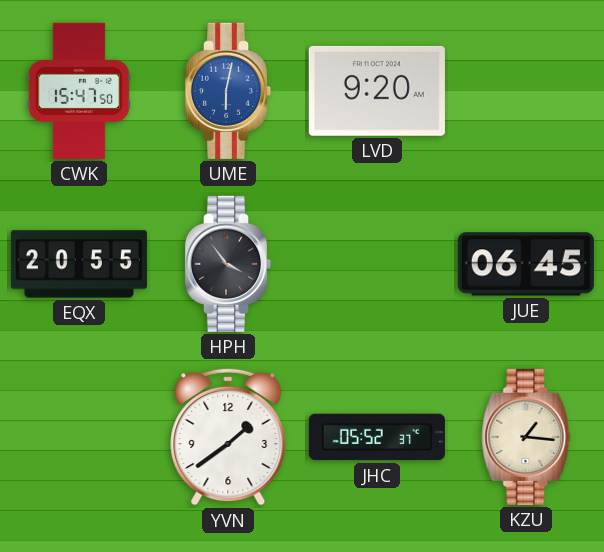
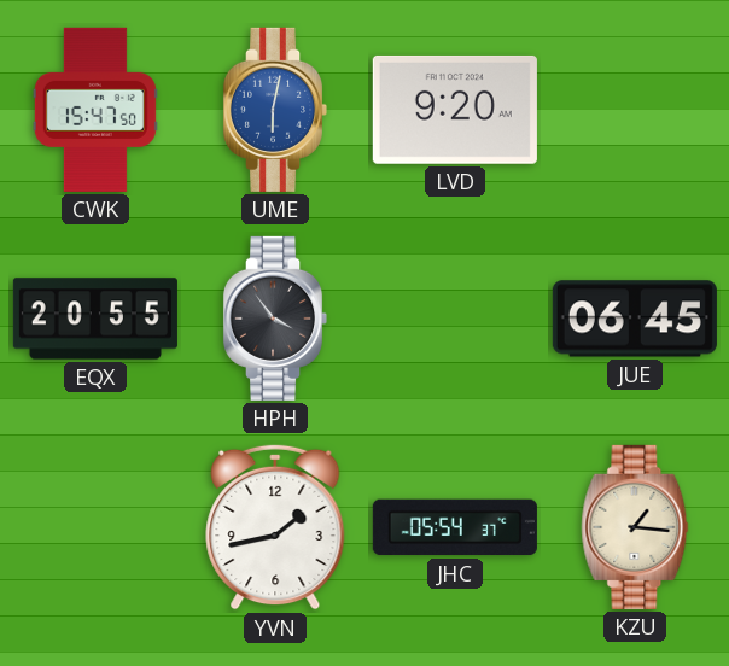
YVN: 1:39 -> 1:43 (275, 527)
JHC: 05:52 -> 05:54 (455, 527)
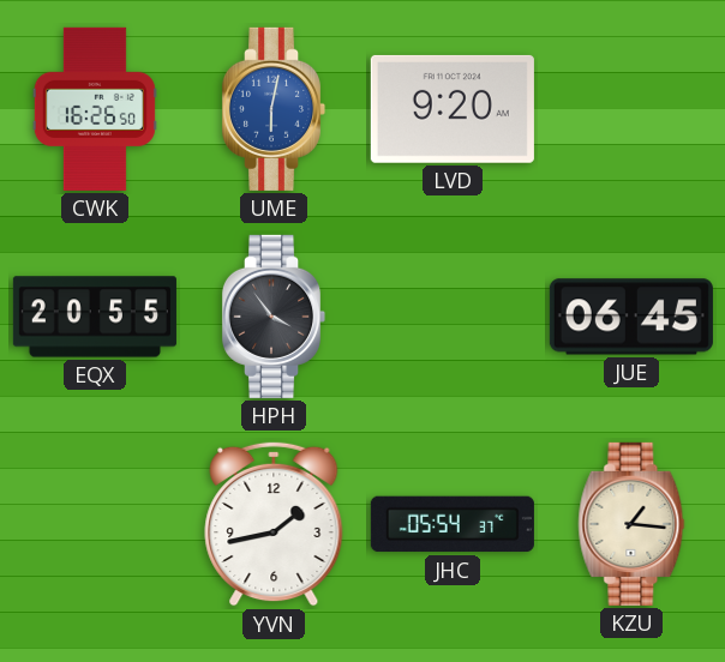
CWK: 15:47 -> 16:26 (95, 109)
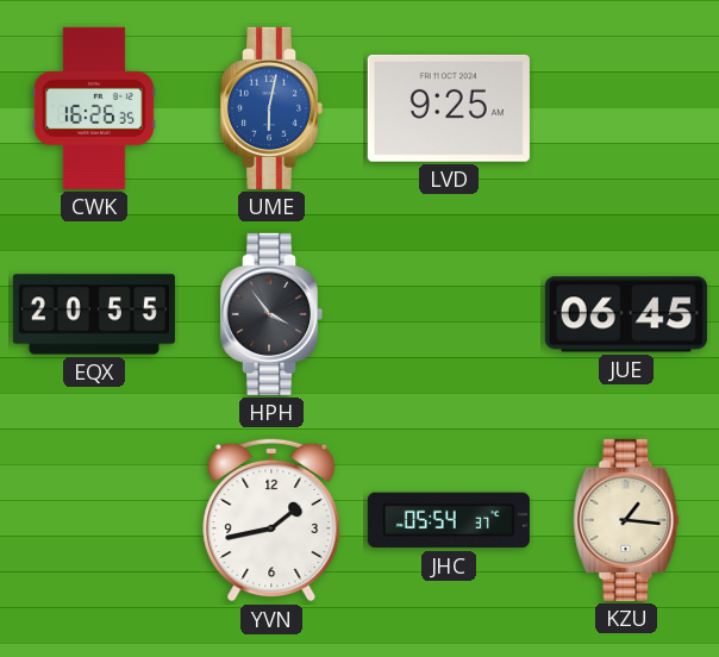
CWK: 16:26:50 -> 16:26:35 (94, 108)
LVD: 9:20 -> 9:25 (449, 108)
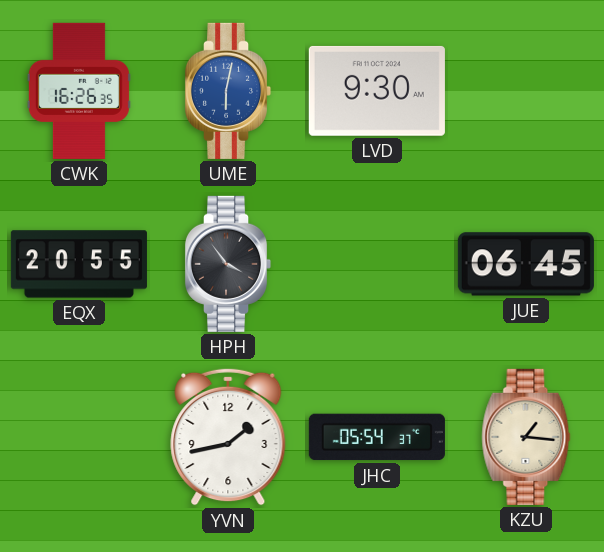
LVD: 9:25 -> 9:30 (377, 91)
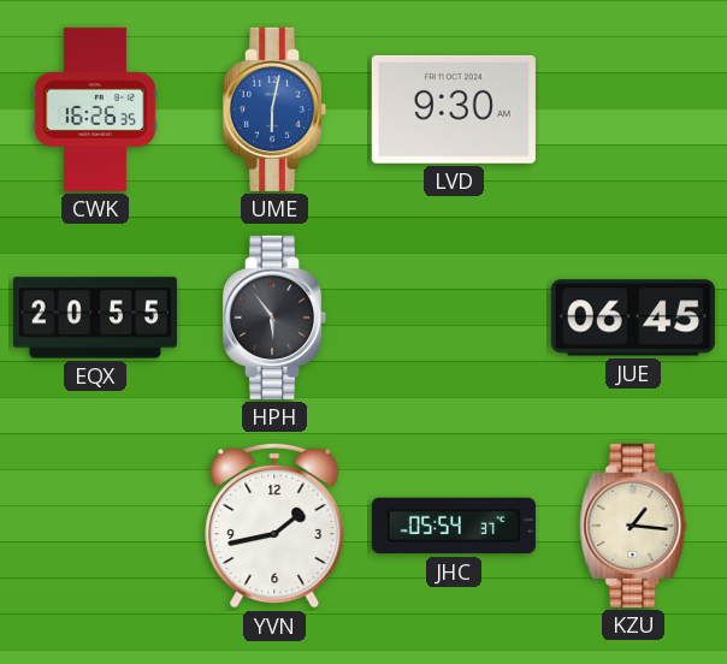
HPH: 3:54 -> 5:54 (274, 318)
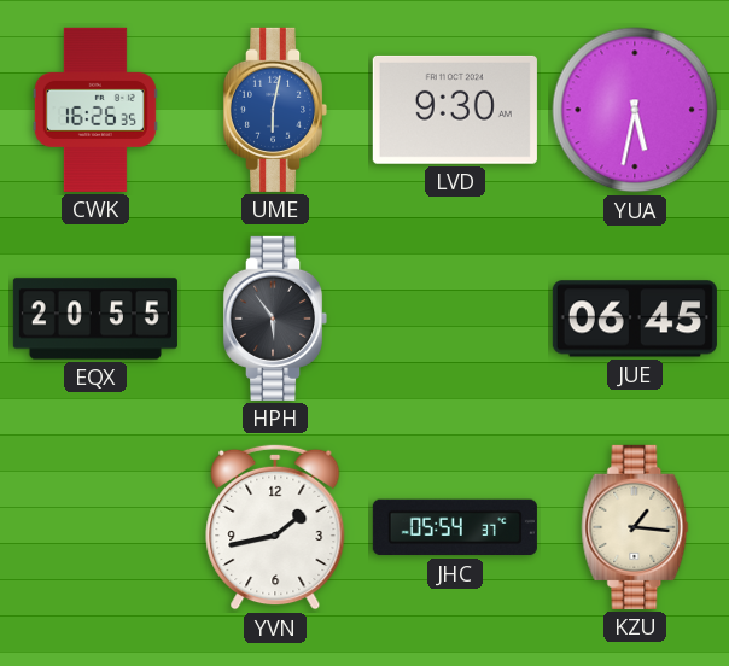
YUA: none -> 5:32 (635, 110)
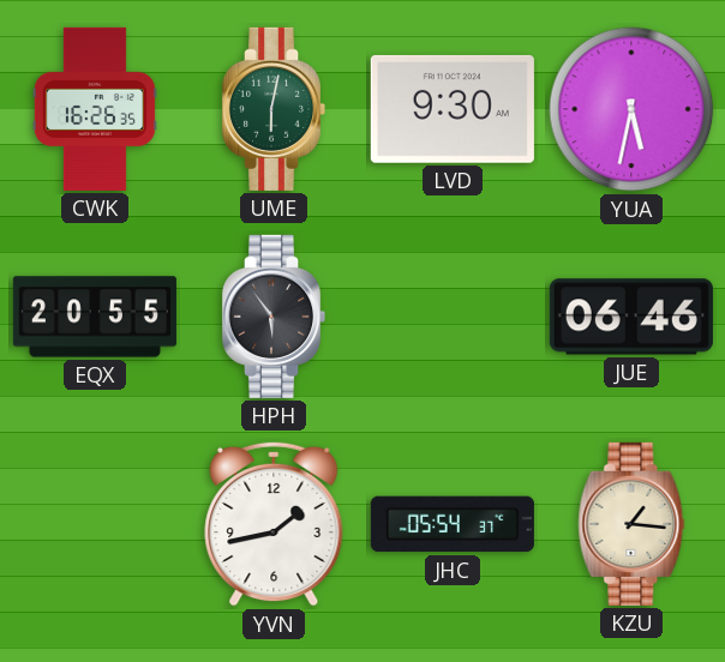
UME dial: blue -> green (274, 109)
JUE: 06:45 -> 06:46 (631, 317)
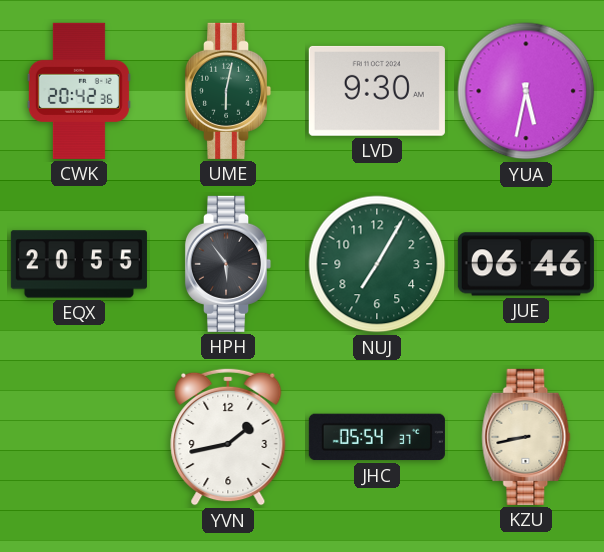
CWK: 16:26 -> 20:42 (79, 91)
NUJ: none -> 7:05 (377, 264)
KZU: 1:16 -> 8:43 (526, 437)
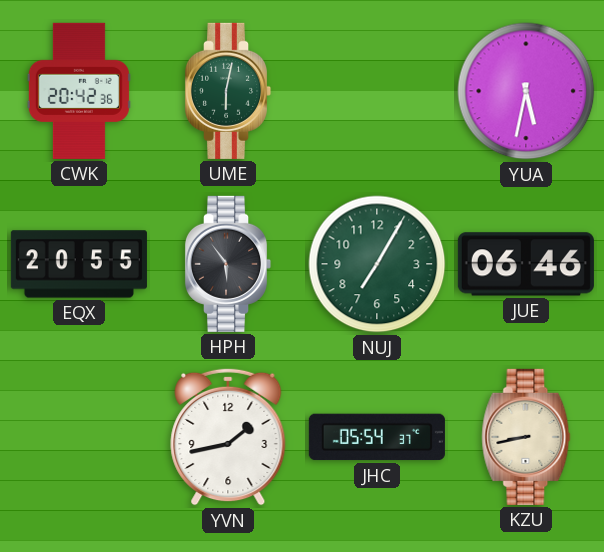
LVD: 9:30 -> none (377, 91)
